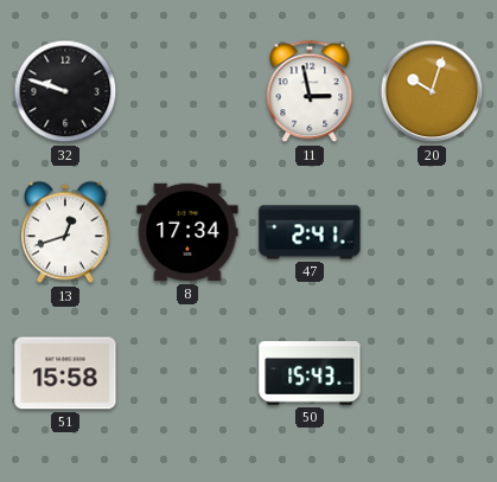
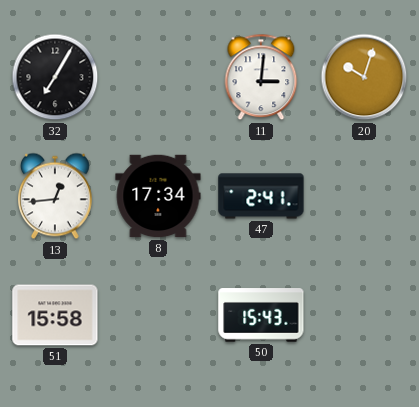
32: 9:48 -> 7:05 (55, 77)
11: 2:58 -> 3:01 (261, 77)
13: 12:42 -> 12:44 (56, 196)
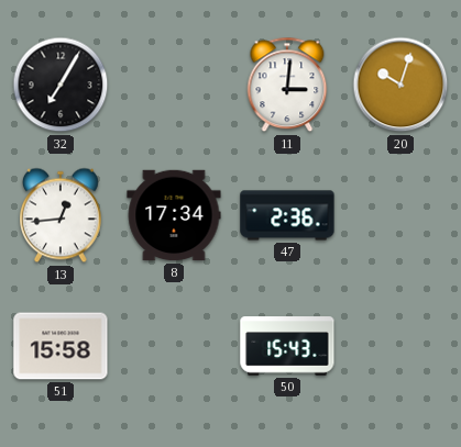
47: 2:41 -> 2:36 (287, 215)
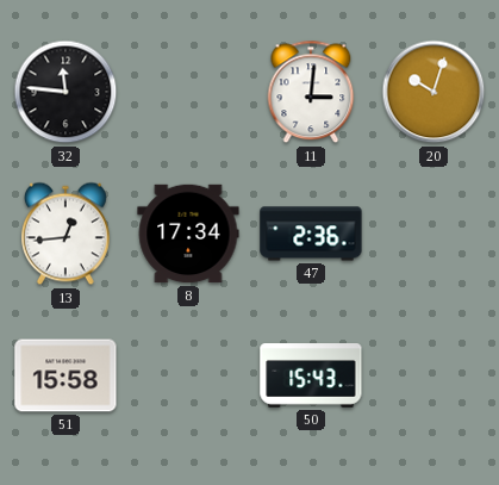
32: 7:05 -> 11:46 (66, 92)
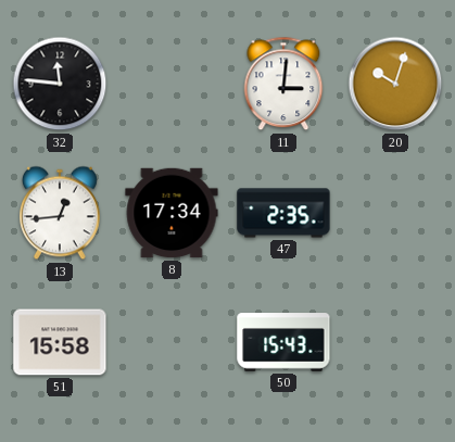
47: 2:36 -> 2:35 (283, 213)
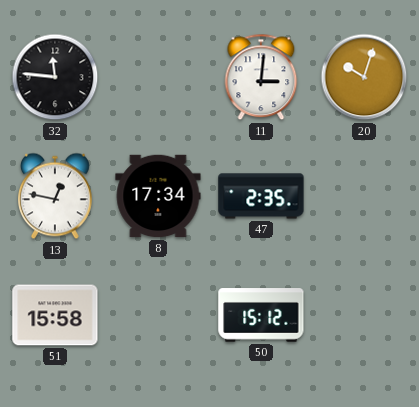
13: 12:44 -> 12:47 (56, 196)
50: 15:43 -> 15:12 (261, 315)
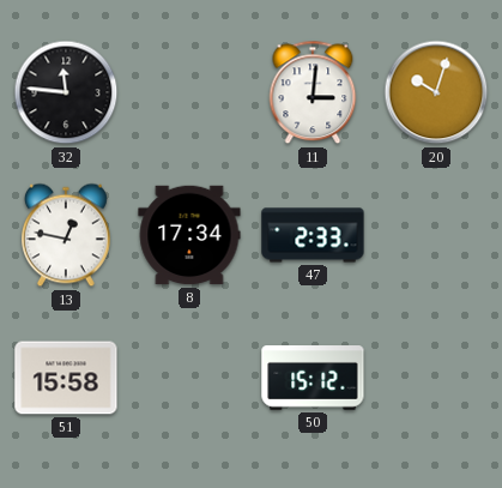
47: 2:35 -> 2:33 (313, 235)
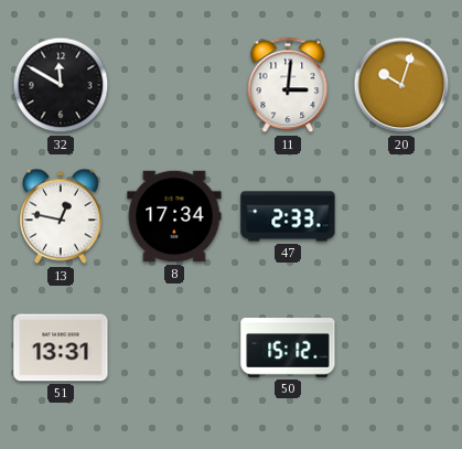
32: 11:46 -> 11:50 (61, 85)
51: 15:58 -> 13:31 (61, 348)
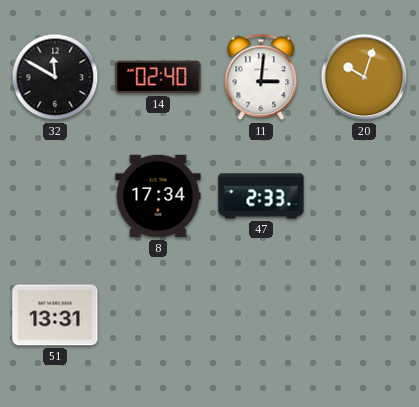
14: none -> 02:40 (158, 77)
13: 12:47 -> none (62, 216)
50: 15:12 -> none (288, 348)
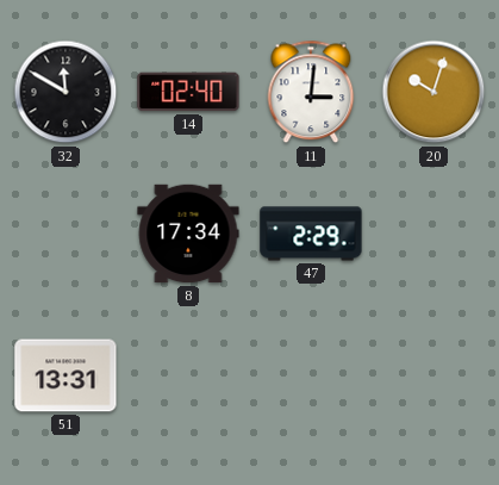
47: 2:33 -> 2:29 (311, 234)
